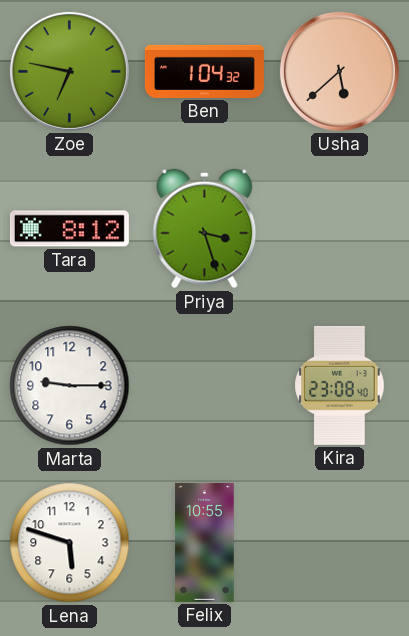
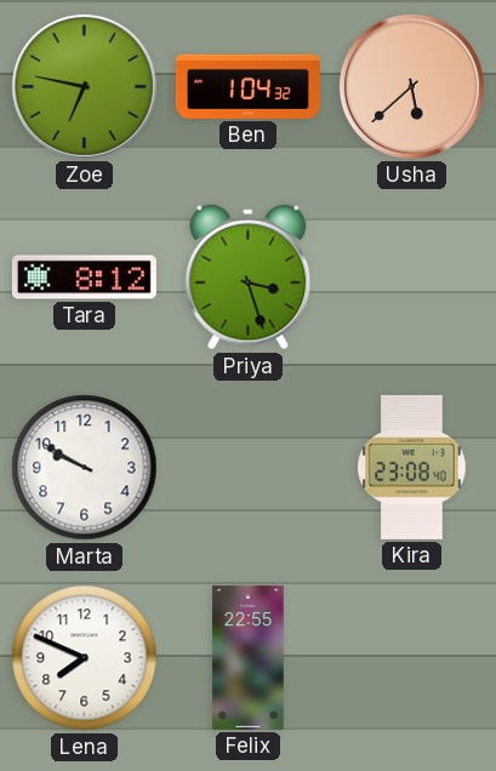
Marta: 9:15 -> 9:50 (85, 468)
Lena: 5:48 -> 7:49 (85, 658)
Felix: 10:55 -> 22:55 (249, 657)
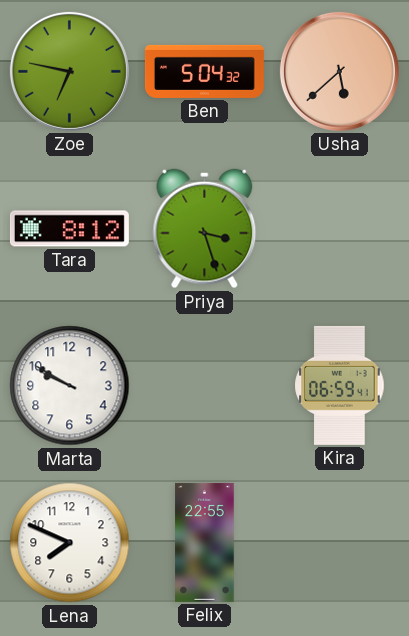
Ben: 1:04 -> 5:04 (204, 71)
Kira: 23:08 -> 06:59 (340, 385)
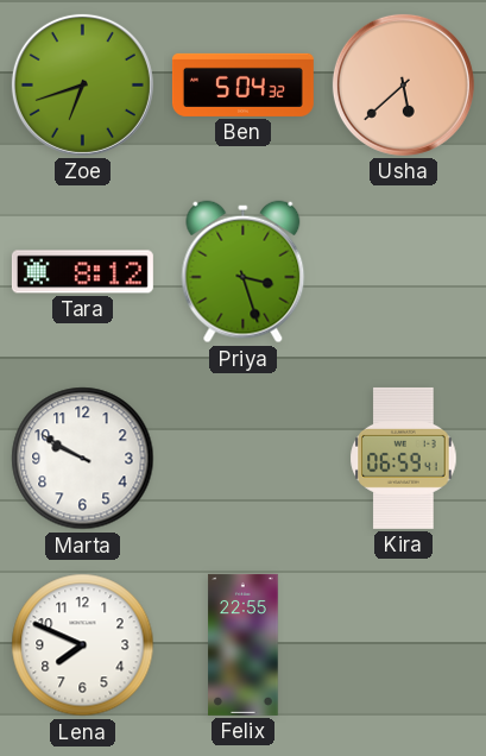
Zoe: 6:47 -> 6:42 (82, 84)
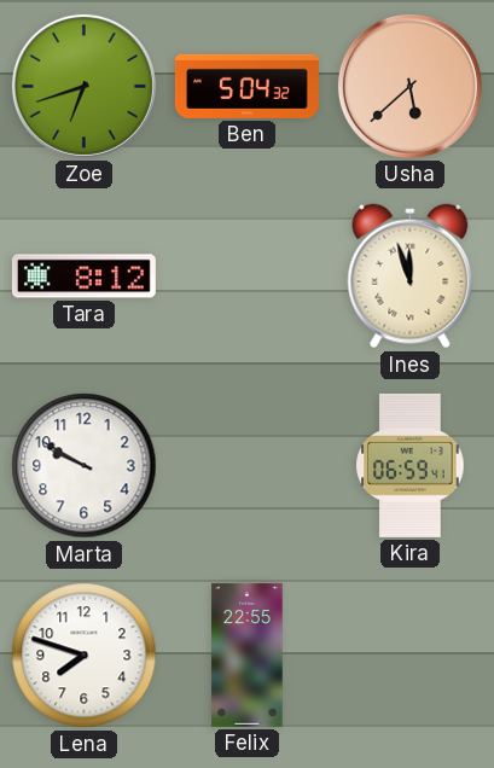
Priya: 3:27 -> none (244, 272)
Ines: none -> 11:57 (411, 277)
Lena: 7:49 -> 7:48 (85, 656)
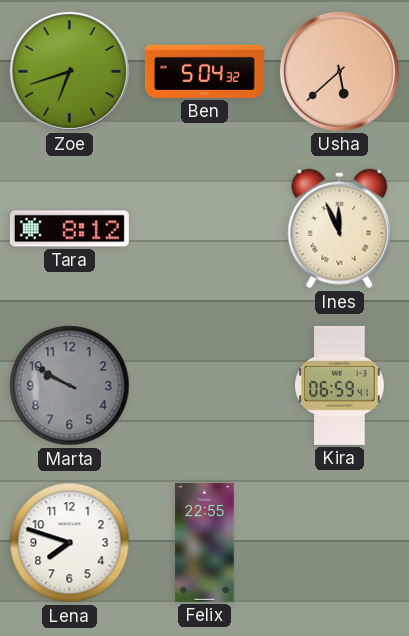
Ines: 11:57 -> 11:56 (340, 229)
Marta dial: white -> grey (70, 386)
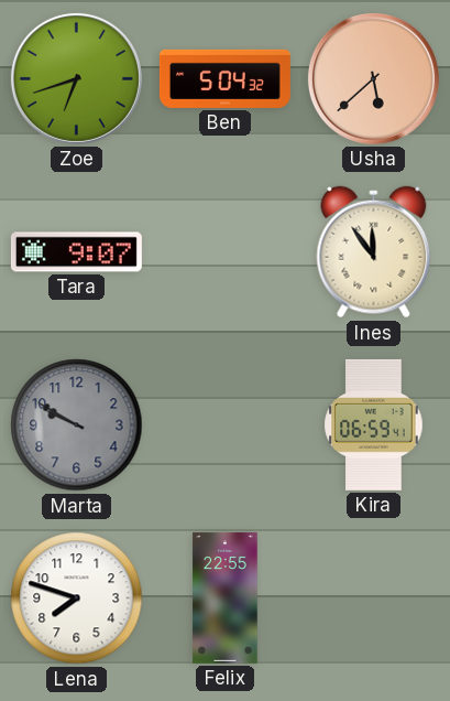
Tara: 8:12 -> 9:07 (76, 252)
Ines: 11:56 -> 11:54 (374, 252)
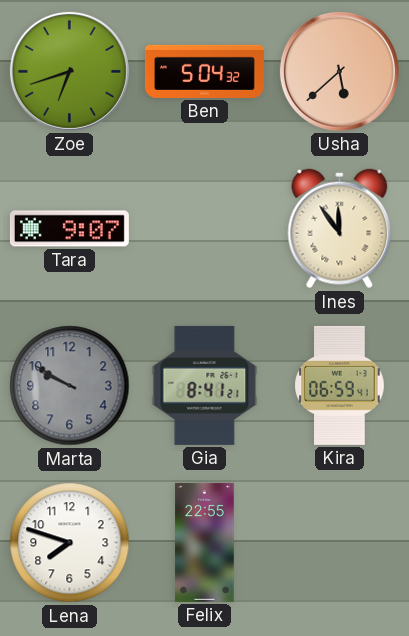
Gia: none -> 8:41 (205, 385)
